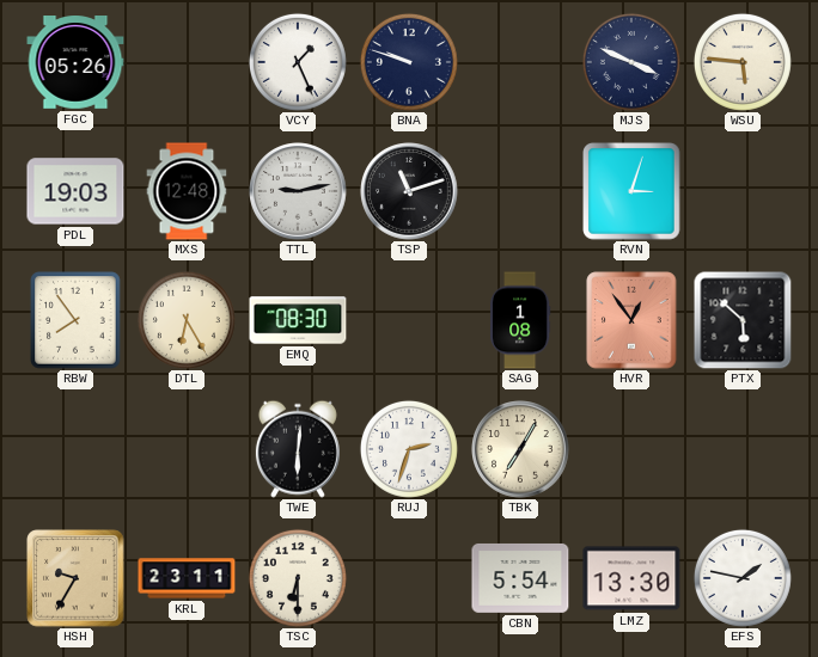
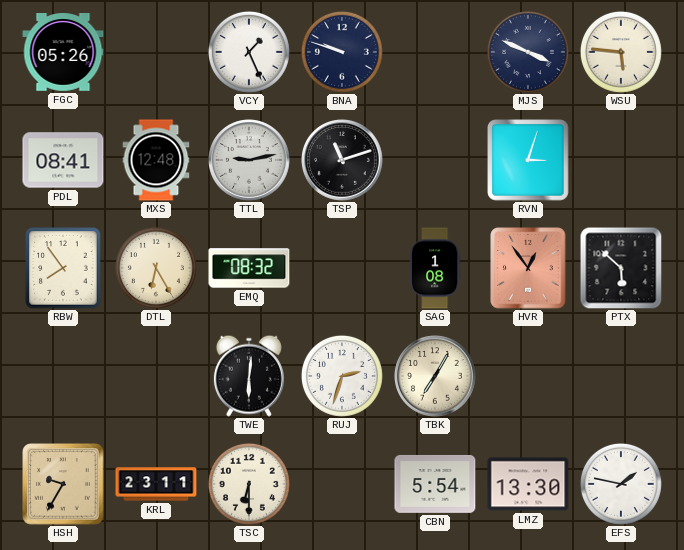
PDL: 19:03 -> 08:41 (63, 160)
EMQ: 08:30 -> 08:32 (249, 268)
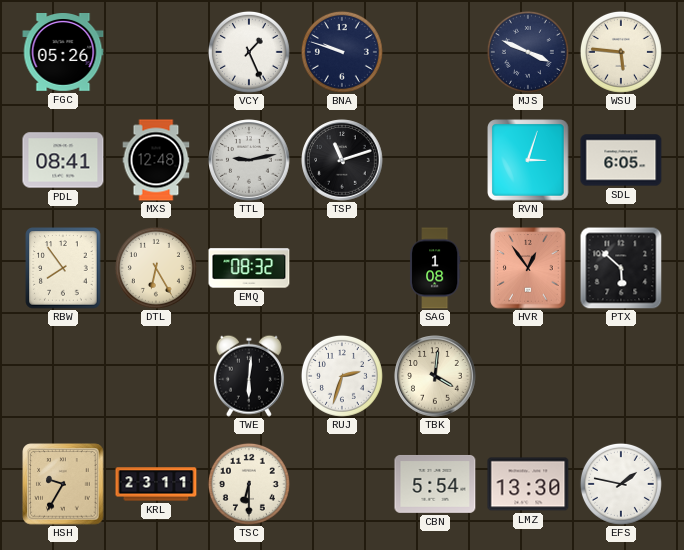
SDL: none -> 6:05 (621, 160)
TBK: 7:05 -> 4:01 (435, 376)
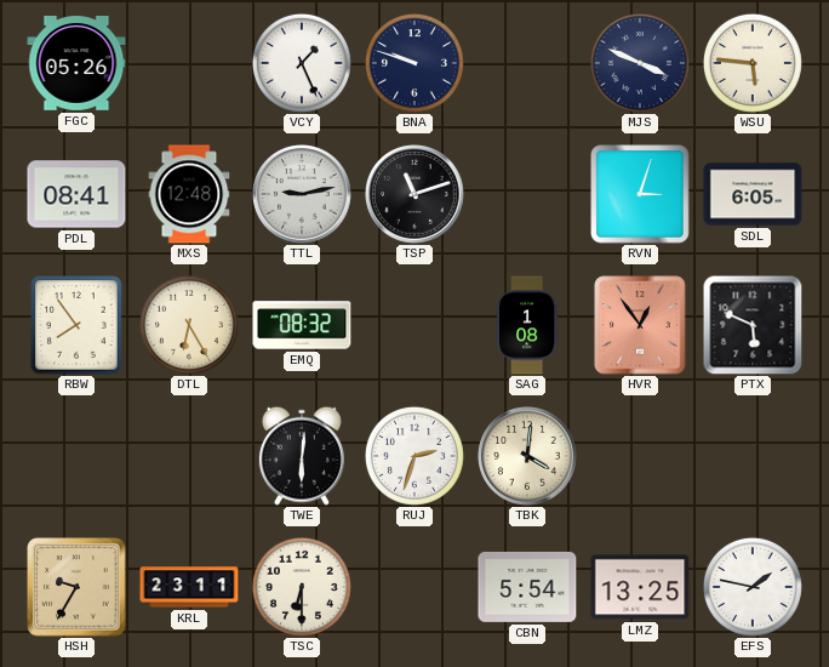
PTX: 5:52 -> 5:49 (753, 325)
LMZ: 13:30 -> 13:25 (640, 587)
